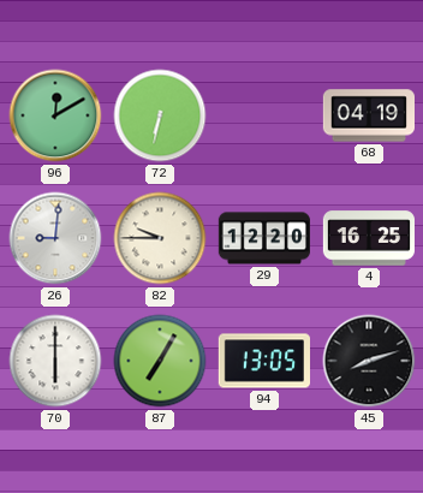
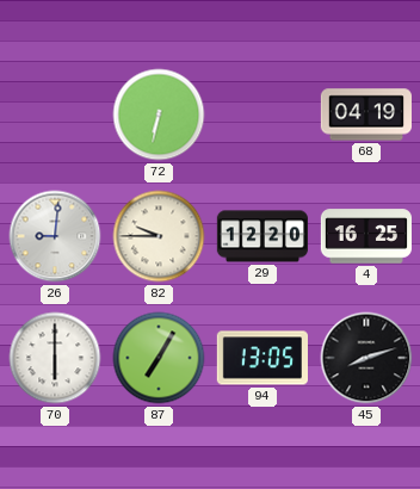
96: 12:10 -> none (55, 115)
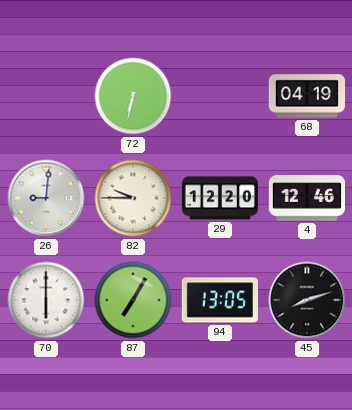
4: 16:25 -> 12:46 (306, 198)
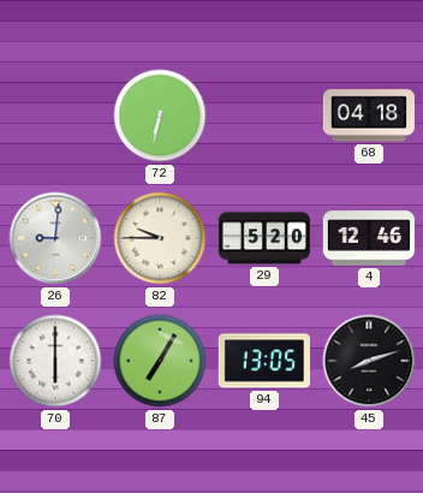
68: 04:19 -> 04:18 (368, 115)
29: 12:20 -> 5:20 (263, 238)
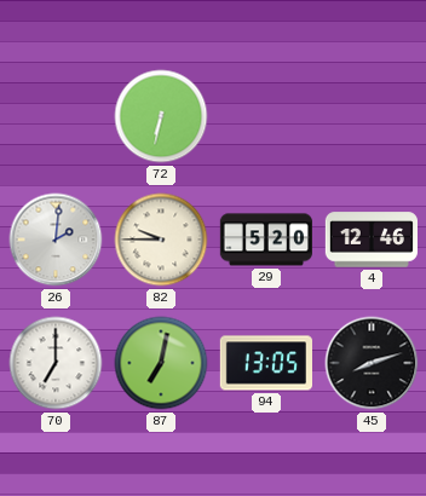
68: 04:18 -> none (368, 115)
26: 9:01 -> 2:01 (56, 240)
70: 6:00 -> 7:00 (56, 363)
87: 7:05 -> 7:02 (161, 363)
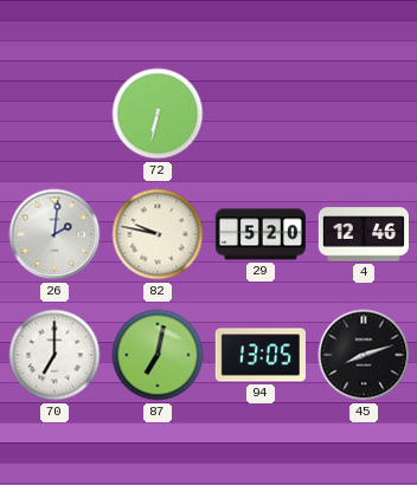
82: 9:45 -> 9:47 (158, 234)
